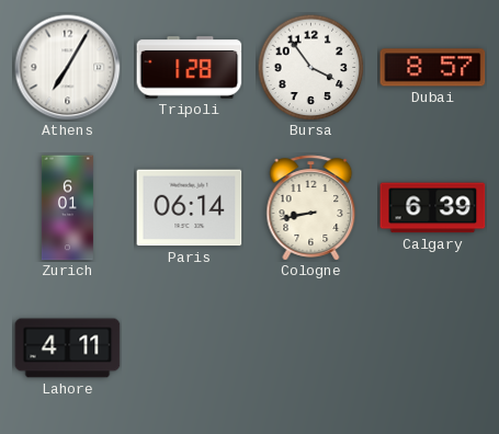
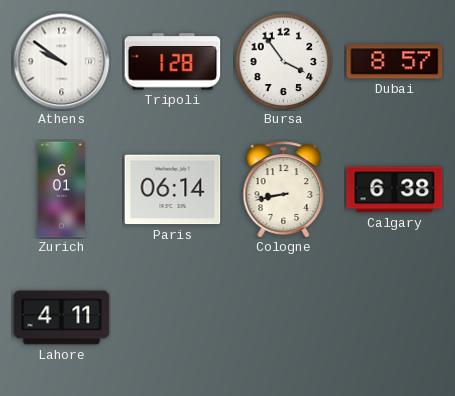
Athens: 7:05 -> 9:51 (62, 62)
Calgary: 6:39 -> 6:38 (395, 190)
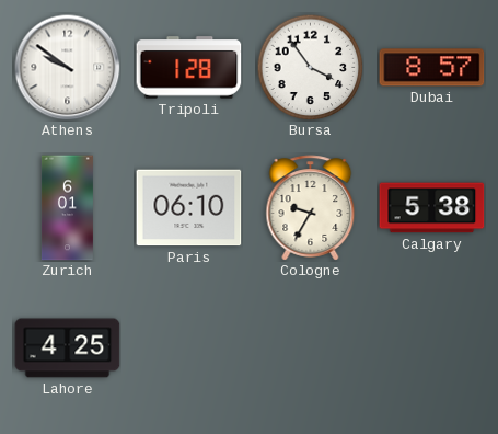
Paris: 06:14 -> 06:10 (189, 208)
Cologne: 8:43 -> 9:35 (311, 208)
Calgary: 6:38 -> 5:38 (432, 208)
Lahore: 4:11 -> 4:25 (68, 349)
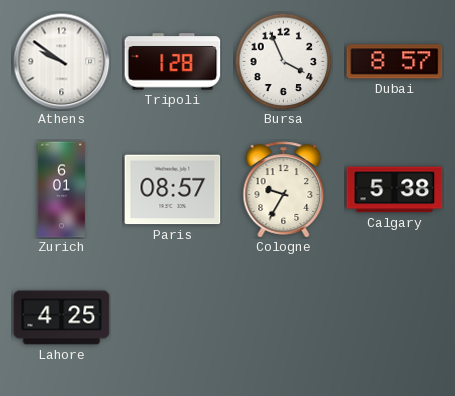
Bursa: 3:54 -> 3:56 (283, 61)
Paris: 06:10 -> 08:57 (173, 190)
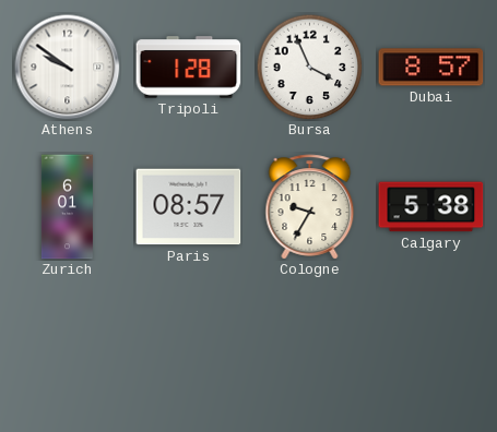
Lahore: 4:25 -> none (62, 318)
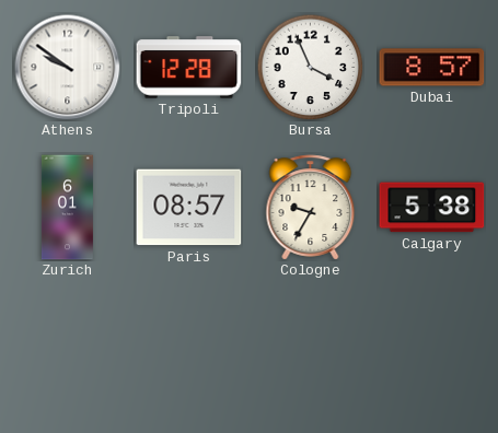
Tripoli: 1:28 -> 12:28 (189, 68)
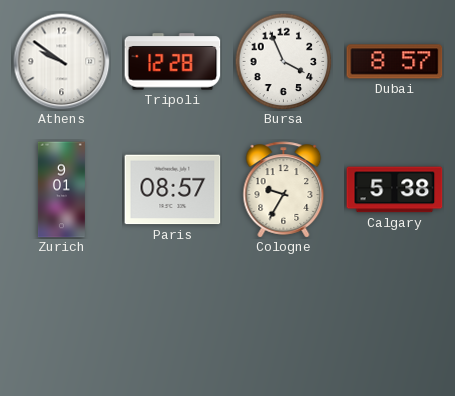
Zurich: 6:01 -> 9:01 (61, 190)
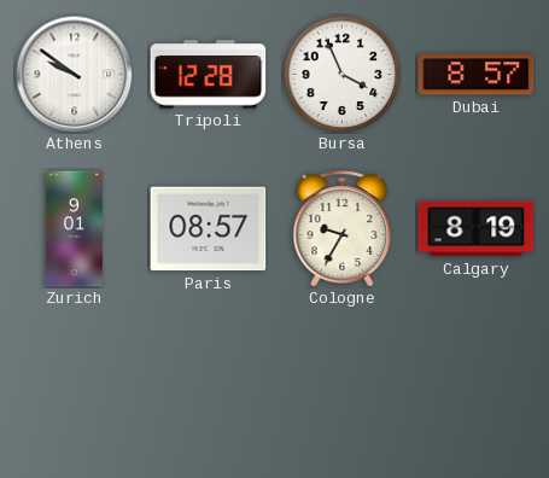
Calgary: 5:38 -> 8:19 (477, 229)
